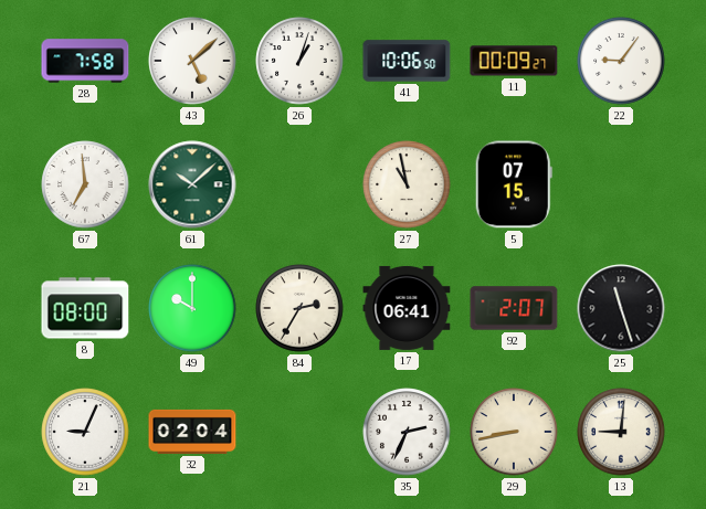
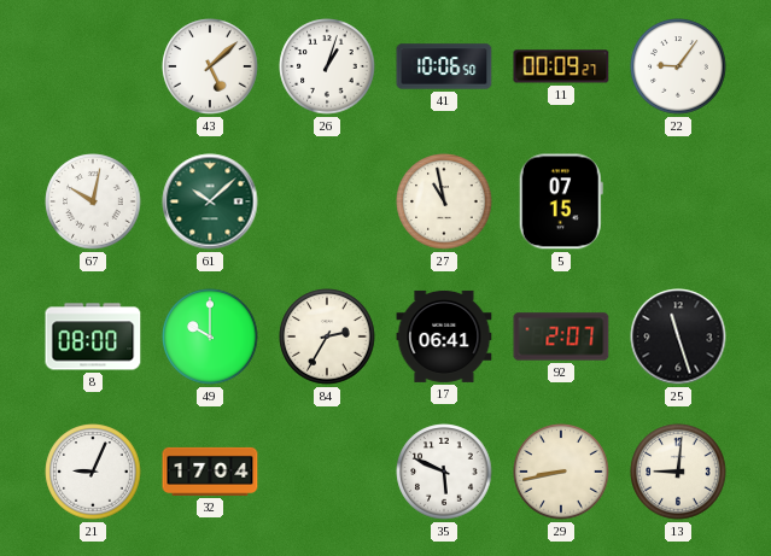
28: 7:58 -> none (85, 61)
67: 6:59 -> 10:02 (93, 201)
32: 02:04 -> 17:04 (210, 472)
35: 2:34 -> 5:49 (444, 472)
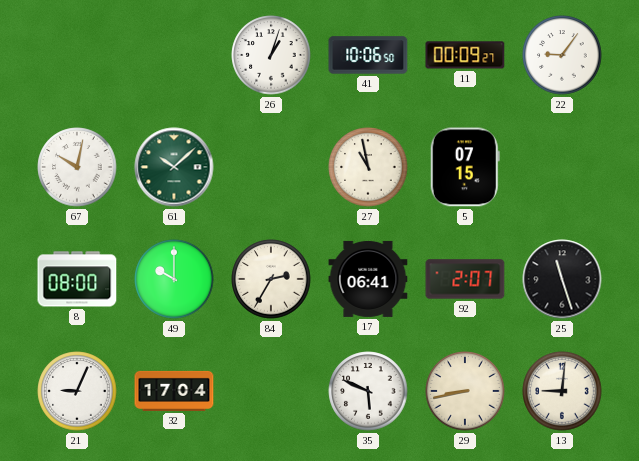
43: 5:08 -> none (210, 66)
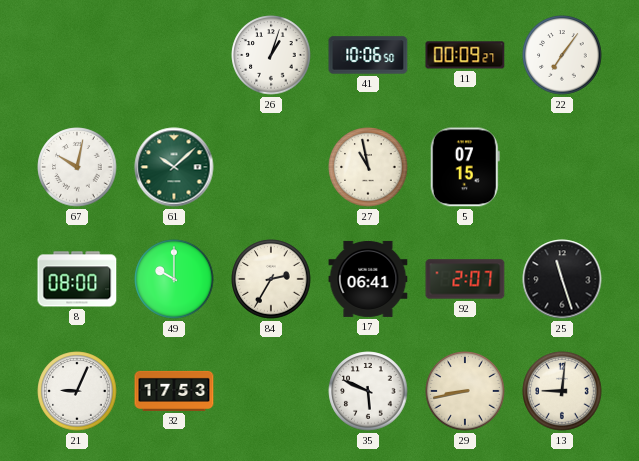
22: 9:06 -> 7:06 (562, 55)
32: 17:04 -> 17:53 (174, 391)
